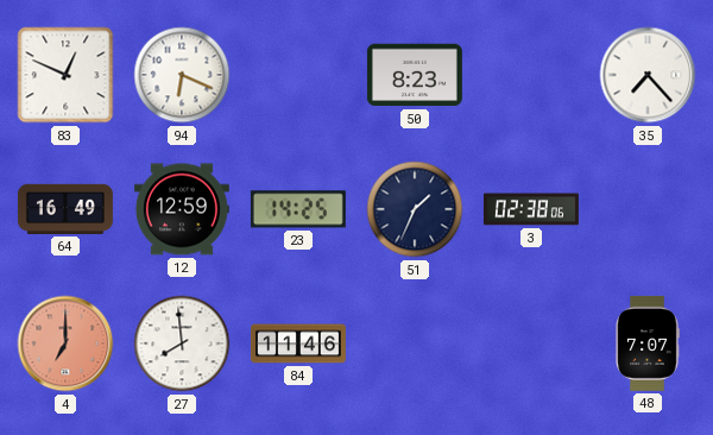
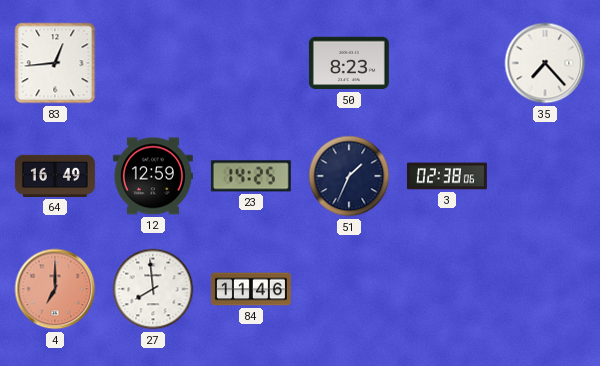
83: 12:49 -> 12:44 (55, 63)
94: 6:19 -> none (182, 75)
48: 7:07 -> none (648, 343)
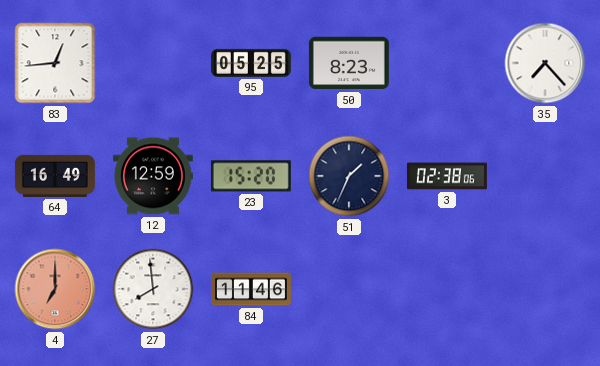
95: none -> 05:25 (251, 63)
23: 14:25 -> 15:20 (251, 176)
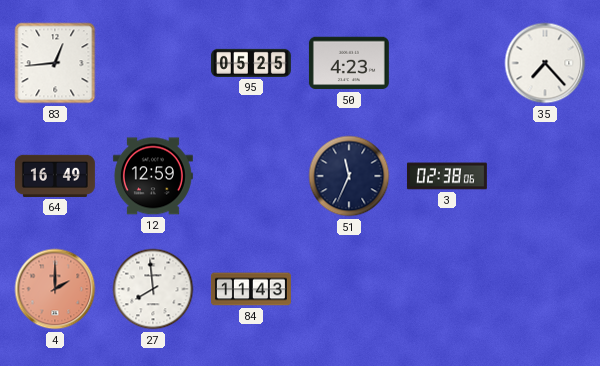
50: 8:23 -> 4:23 (349, 63)
23: 15:20 -> none (251, 176)
51: 1:34 -> 11:34 (349, 176)
4: 7:00 -> 2:00 (55, 289)
84: 11:46 -> 11:43 (251, 289)
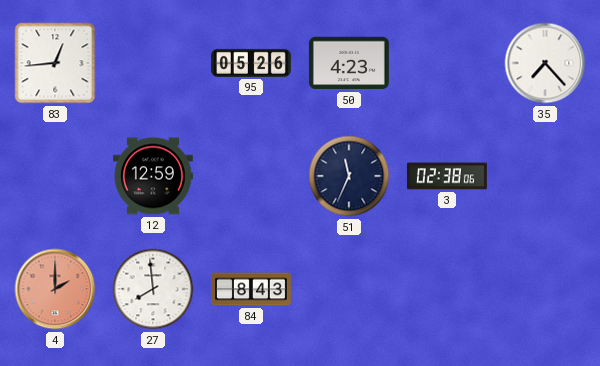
95: 05:25 -> 05:26 (251, 63)
64: 16:49 -> none (55, 176)
84: 11:43 -> 8:43 (251, 289)
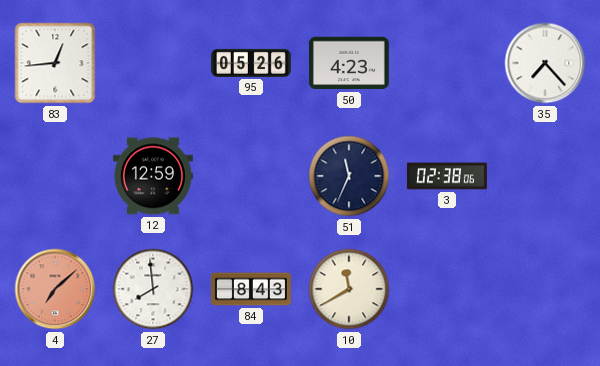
4: 2:00 -> 7:08 (55, 289)
10: none -> 11:40 (349, 289)
